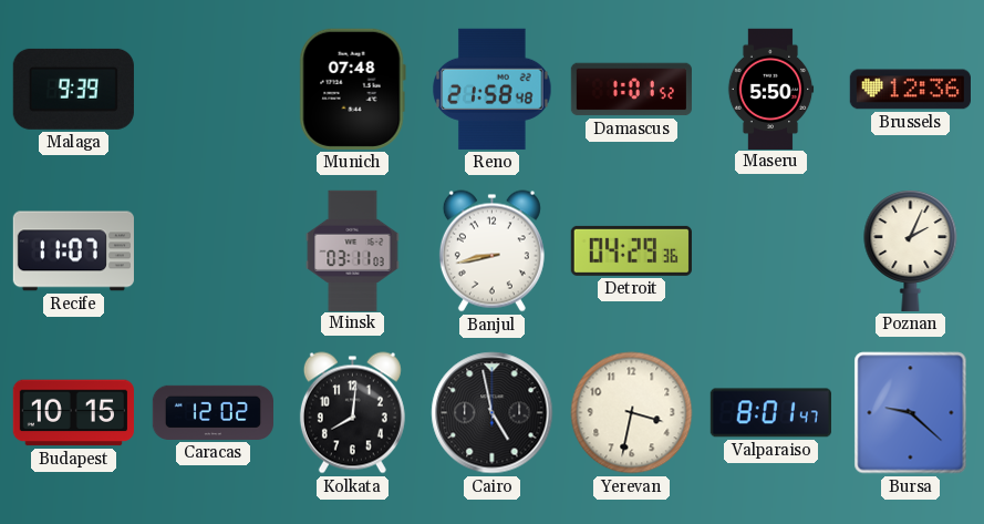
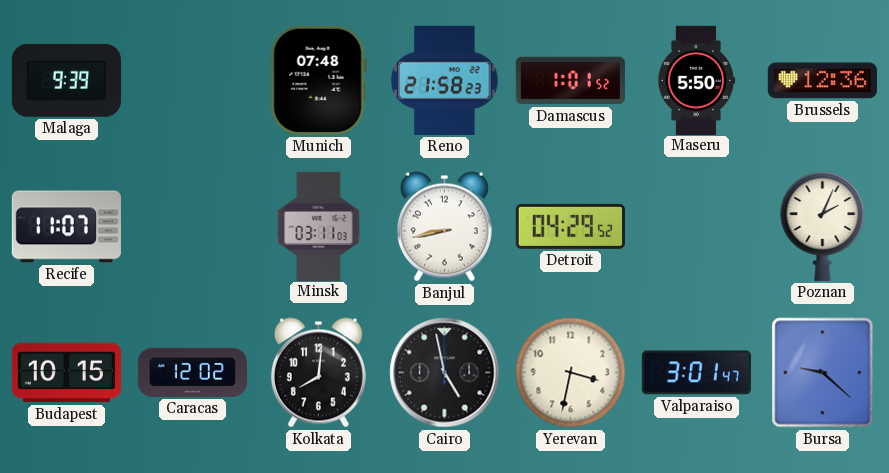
Reno: 21:58:48 -> 21:58:23 (445, 80)
Detroit: 04:29:36 -> 04:29:52 (570, 226)
Valparaiso: 8:01 -> 3:01 (696, 373)
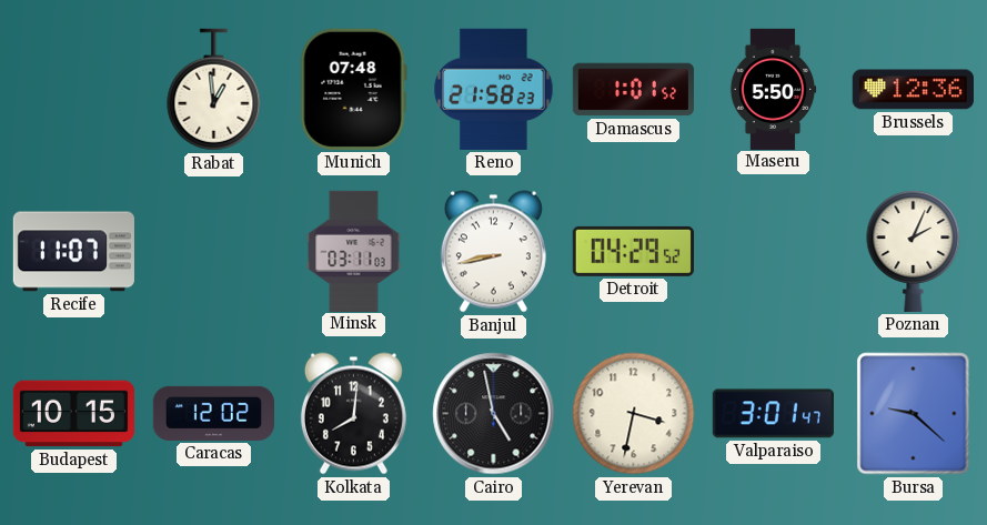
Malaga: 9:39 -> none (66, 80)
Rabat: none -> 12:59 (214, 90)
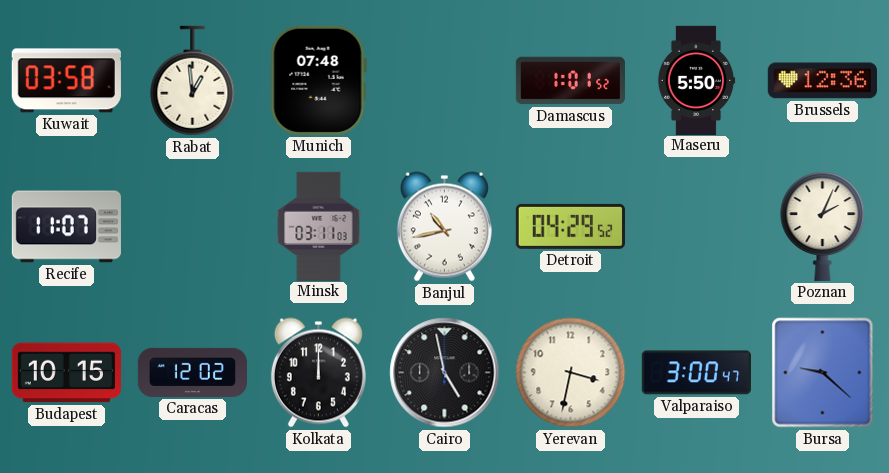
Kuwait: none -> 03:58 (66, 81)
Reno: 21:58 -> none (494, 89)
Banjul: 8:43 -> 10:43 (444, 227)
Kolkata: 8:01 -> 12:00 (318, 373)
Valparaiso: 3:01 -> 3:00 (696, 373)
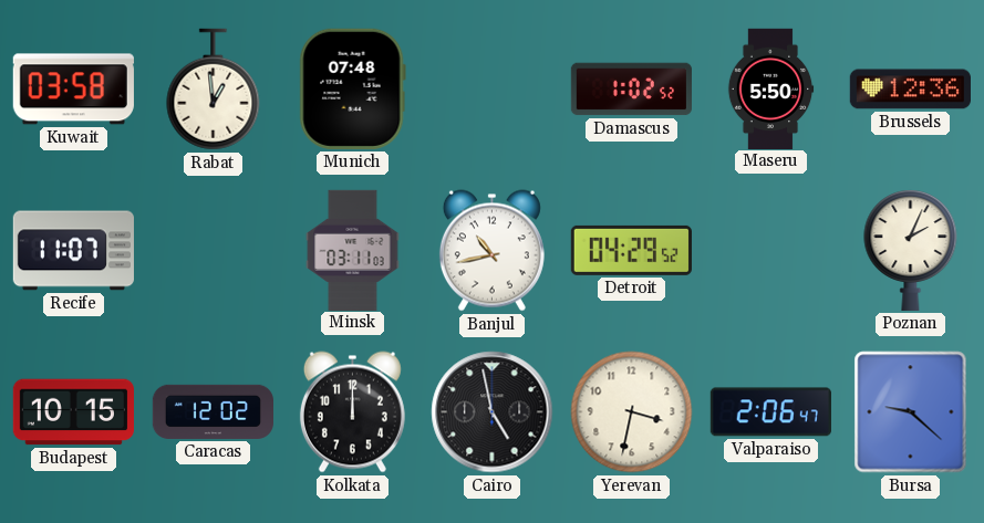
Damascus: 1:01 -> 1:02 (631, 90)
Valparaiso: 3:00 -> 2:06 (770, 412)
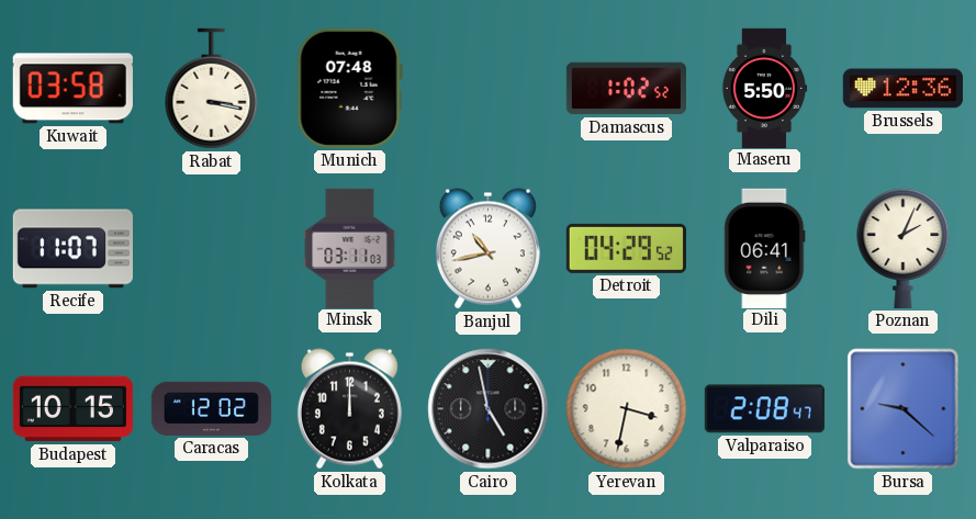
Rabat: 12:59 -> 3:17 (212, 89)
Dili: none -> 06:41 (765, 248)
Valparaiso: 2:06 -> 2:08 (764, 409)
